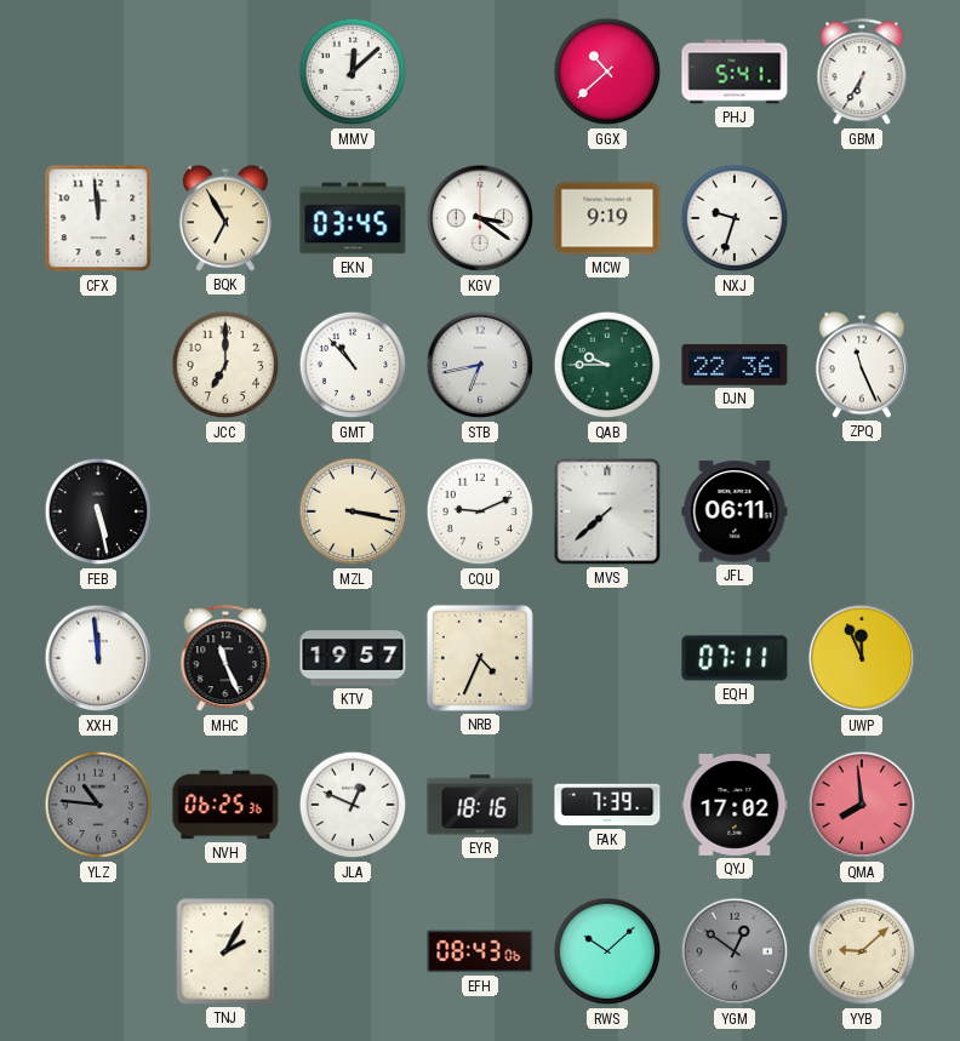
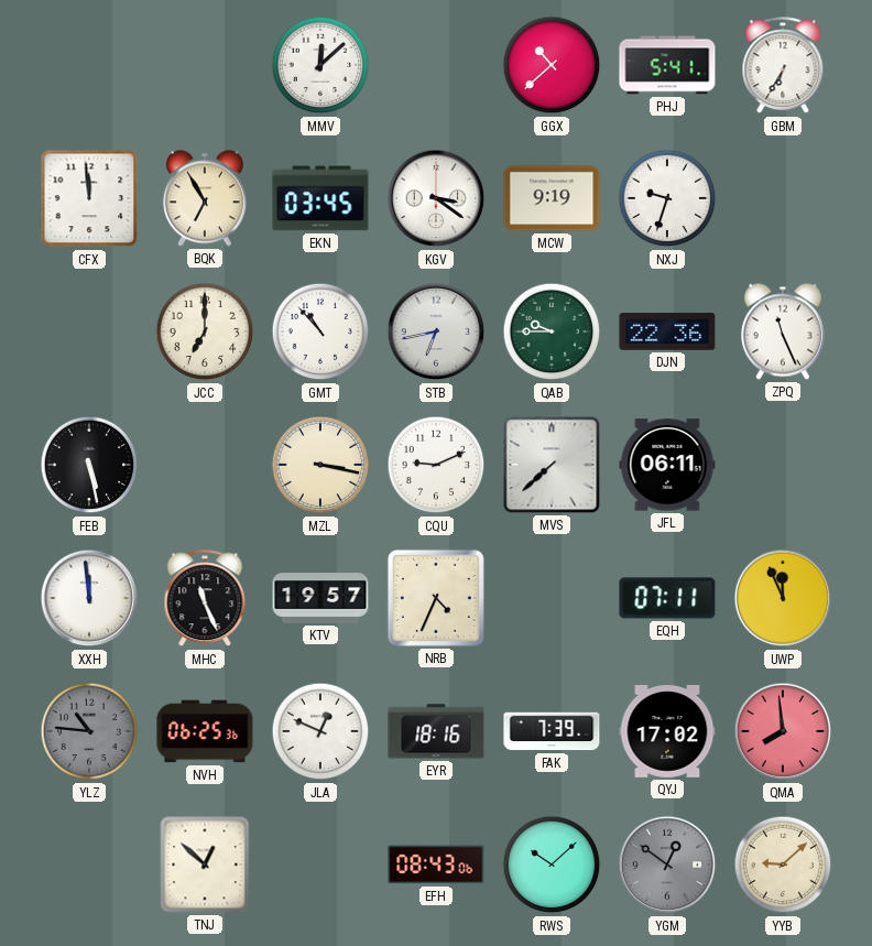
TNJ: 2:05 -> 12:52 (205, 865)
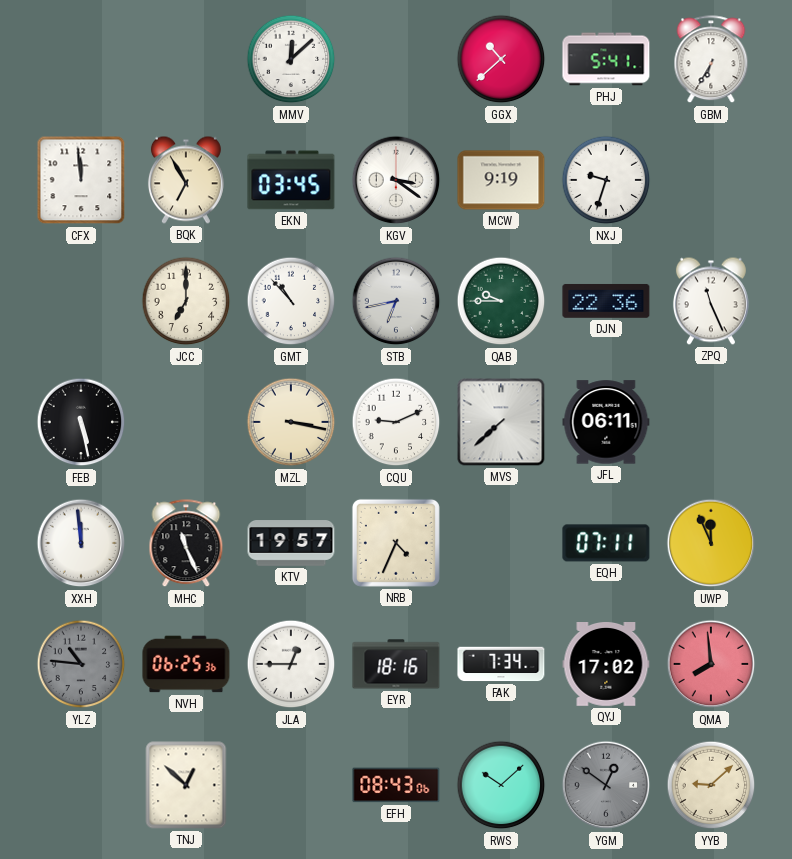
JLA: 12:49 -> 12:45 (291, 664)
FAK: 7:39 -> 7:34 (501, 664)
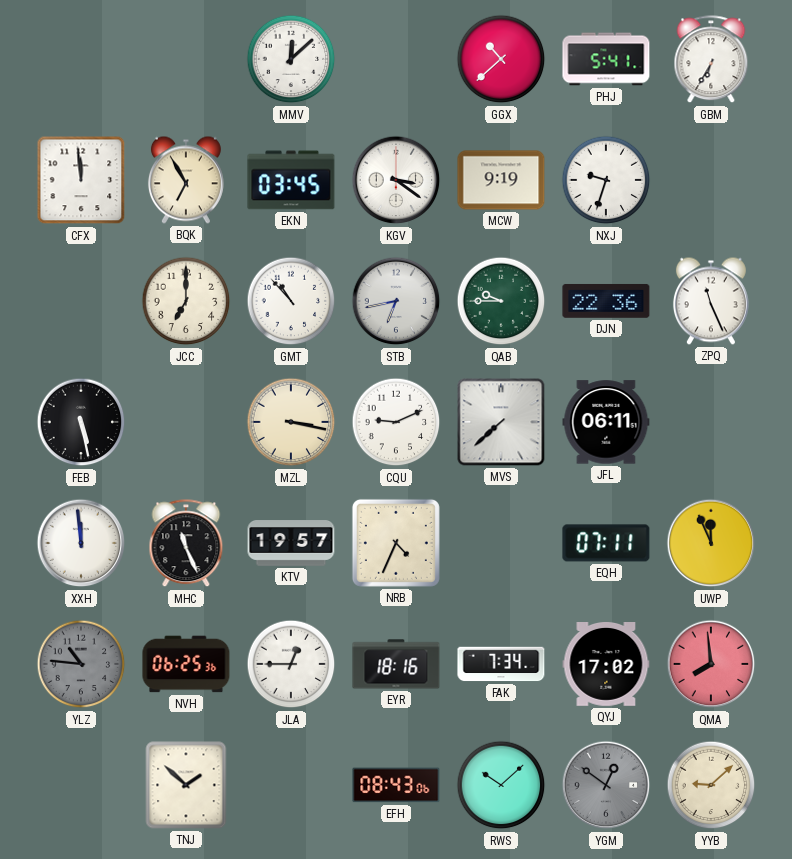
TNJ: 12:52 -> 1:52 (186, 785)
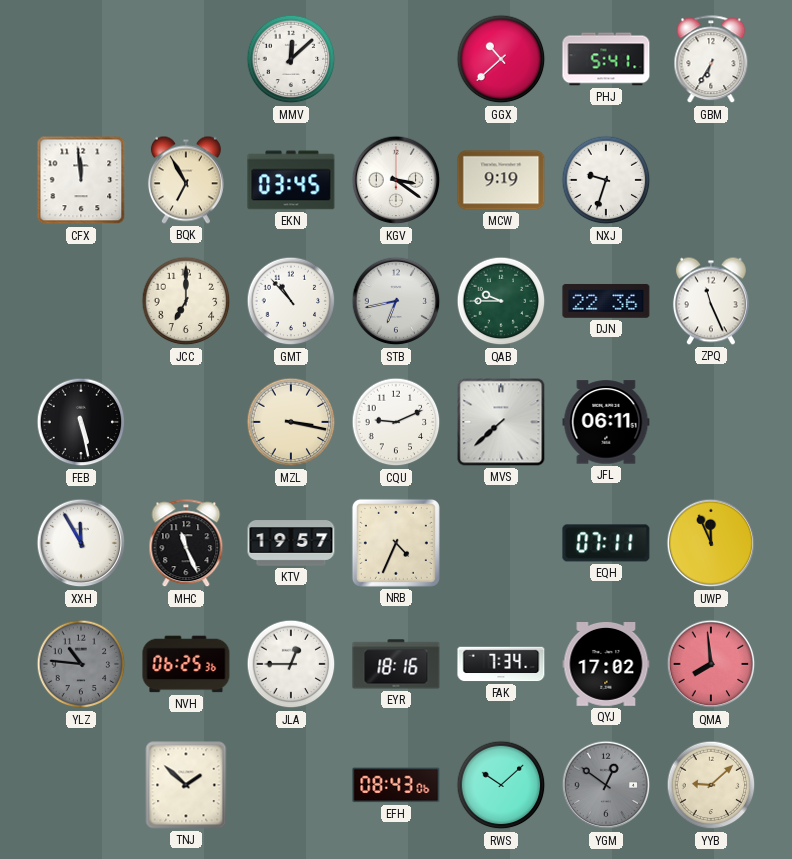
XXH: 11:59 -> 11:55 (81, 543)
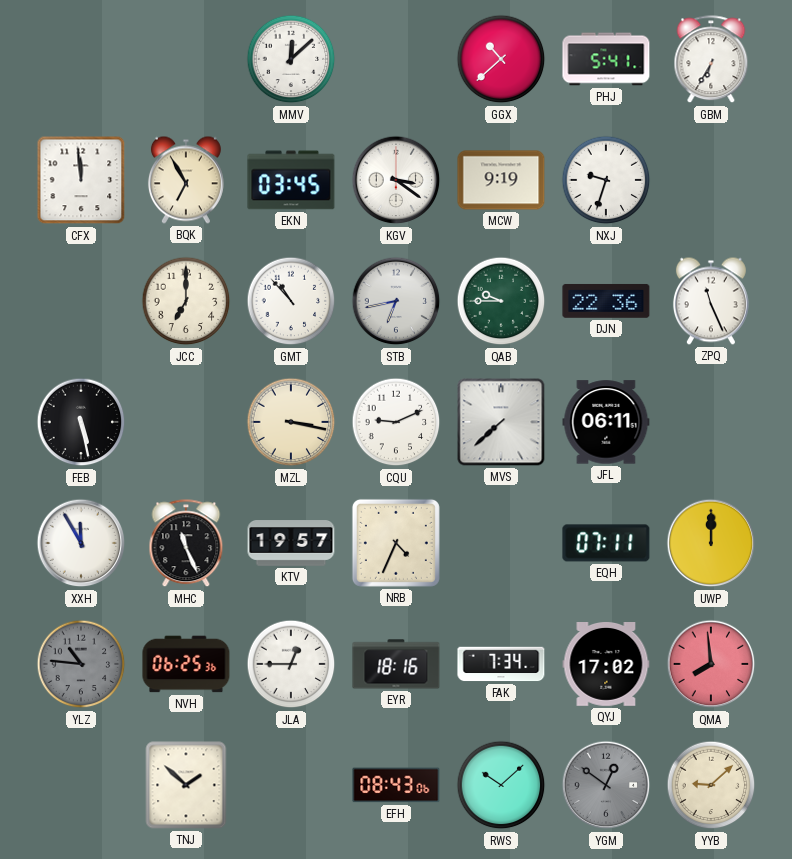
UWP: 11:56 -> 12:00 (711, 543)
